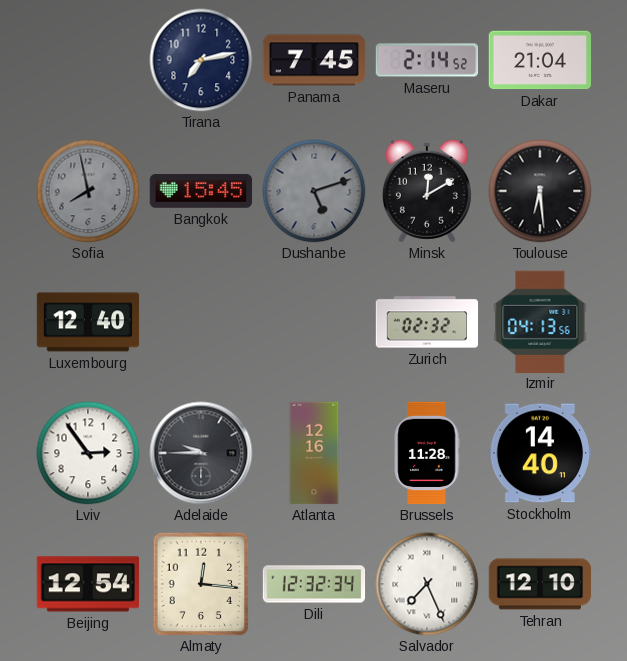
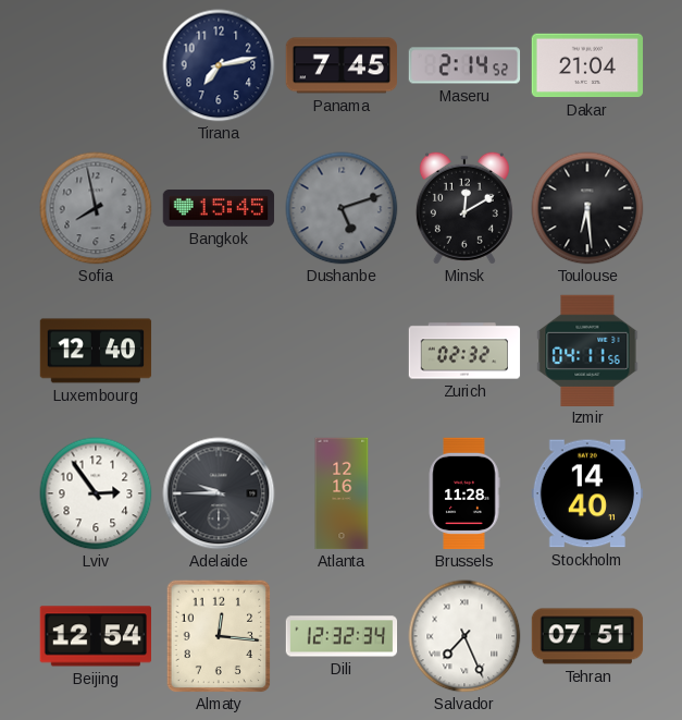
Izmir: 04:13 -> 04:11 (587, 350)
Tehran: 12:10 -> 07:51 (587, 636)
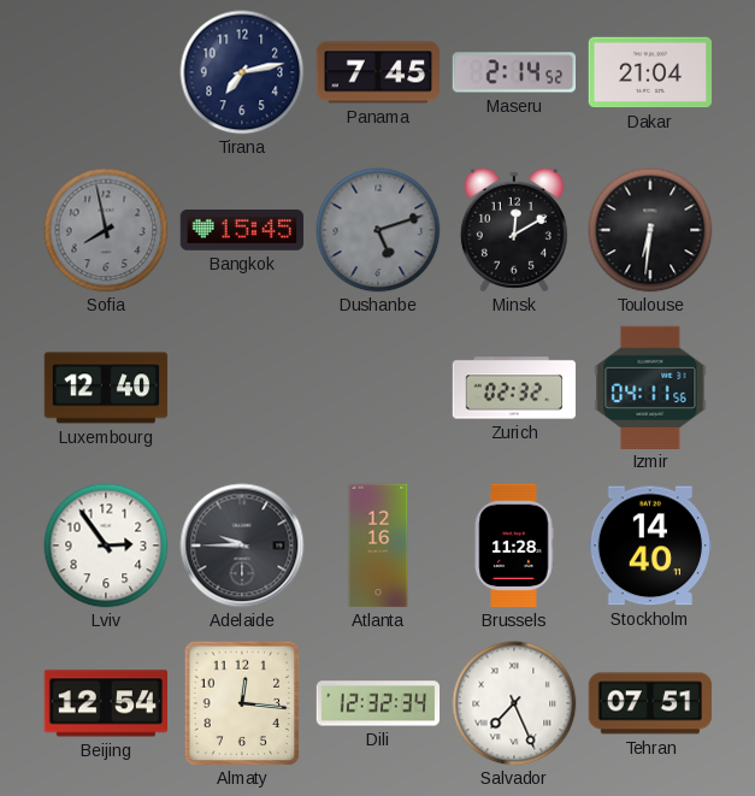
Toulouse: 6:29 -> 6:31 (650, 230)
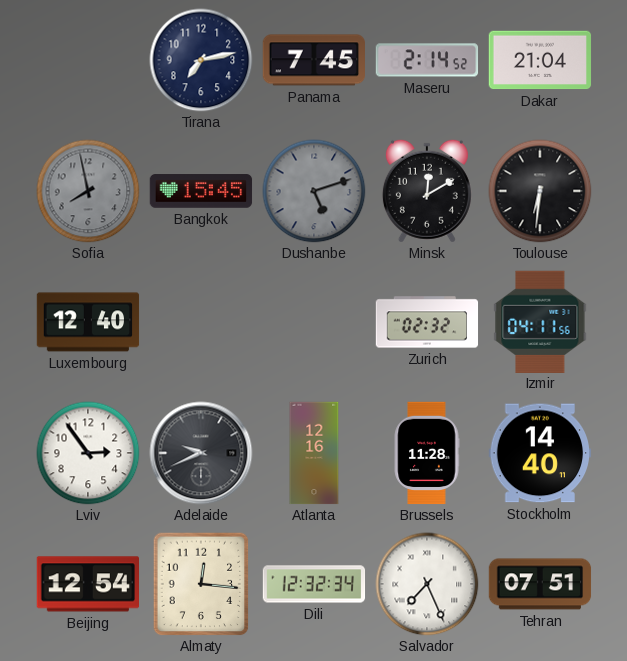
Adelaide: 9:45 -> 9:41 (201, 453)
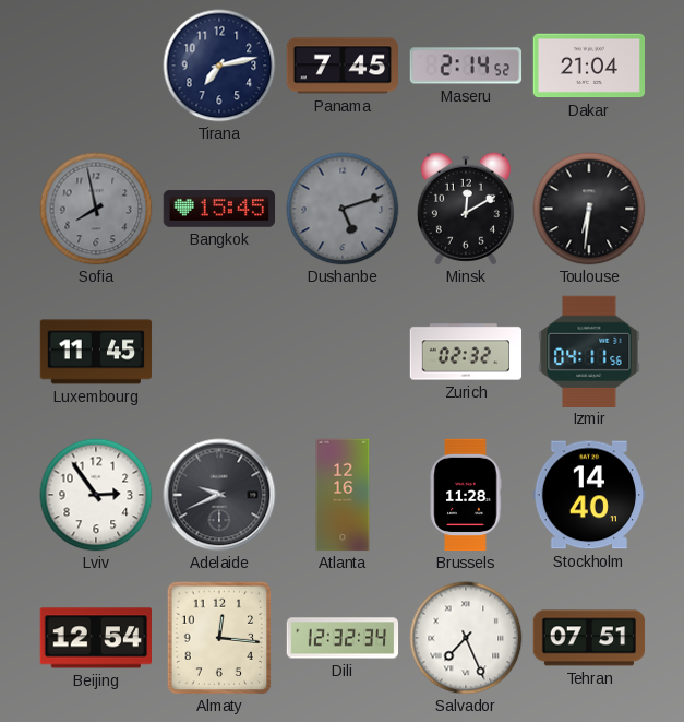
Luxembourg: 12:40 -> 11:45 (96, 352)
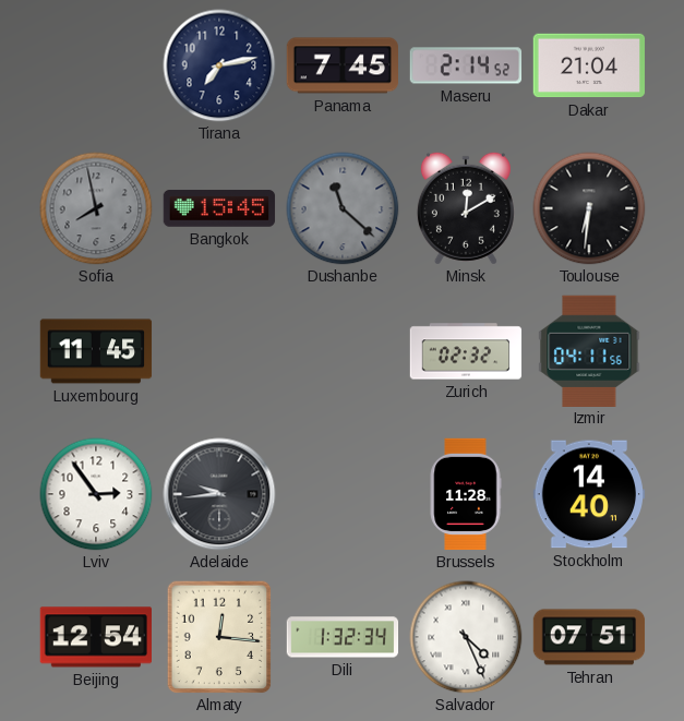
Dushanbe: 5:12 -> 11:22 (343, 208)
Adelaide: 9:41 -> 9:44 (219, 494)
Atlanta: 12:16 -> none (343, 495)
Dili: 12:32 -> 1:32 (343, 637)
Salvador: 7:26 -> 4:26 (466, 637)
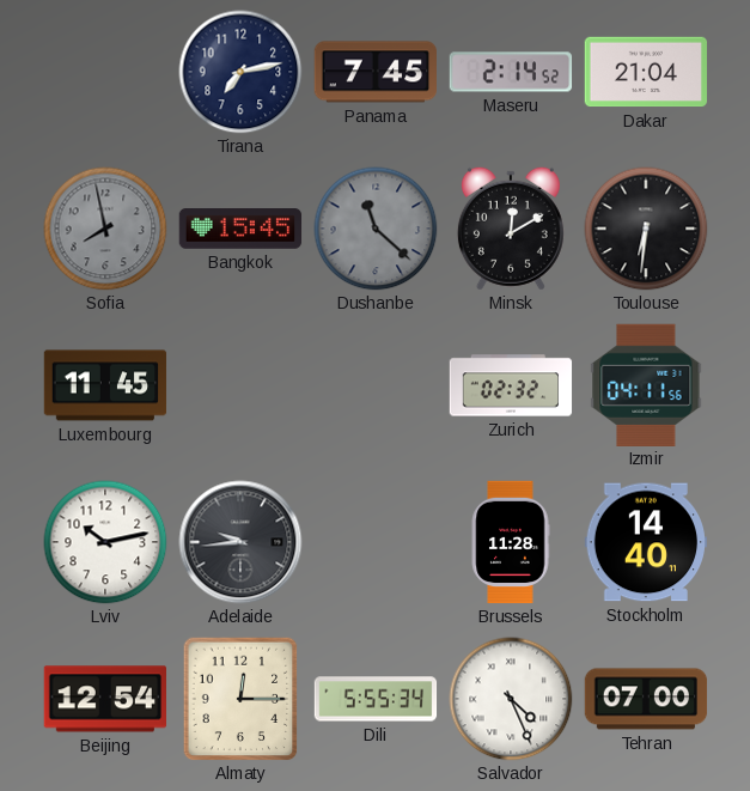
Lviv: 2:54 -> 10:13 (105, 542)
Almaty: 12:16 -> 12:15 (240, 699)
Dili: 1:32 -> 5:55 (376, 699)
Tehran: 07:51 -> 07:00 (646, 699)
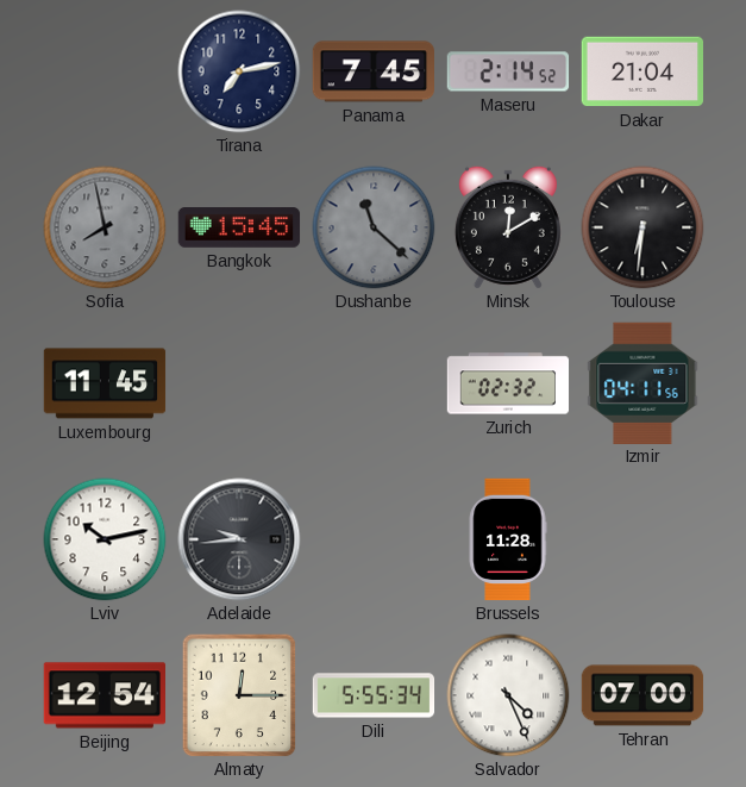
Stockholm: 14:40 -> none (646, 542)
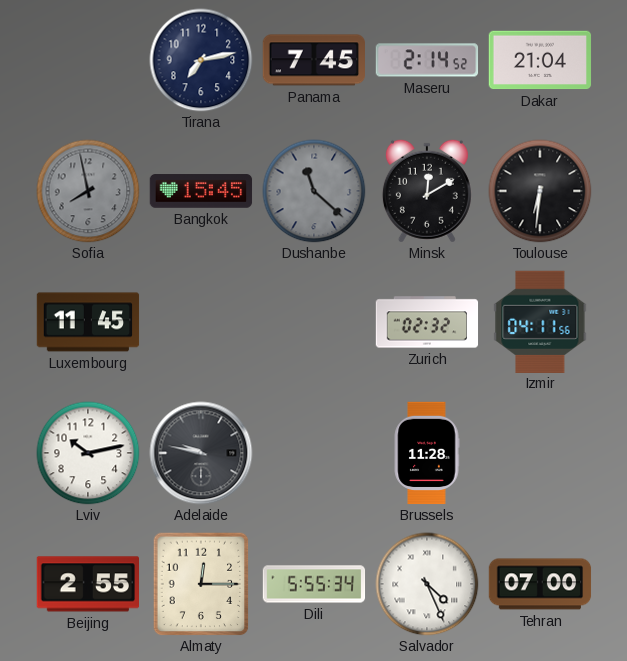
Adelaide: 9:44 -> 9:47 (201, 453)
Beijing: 12:54 -> 2:55 (87, 584)
